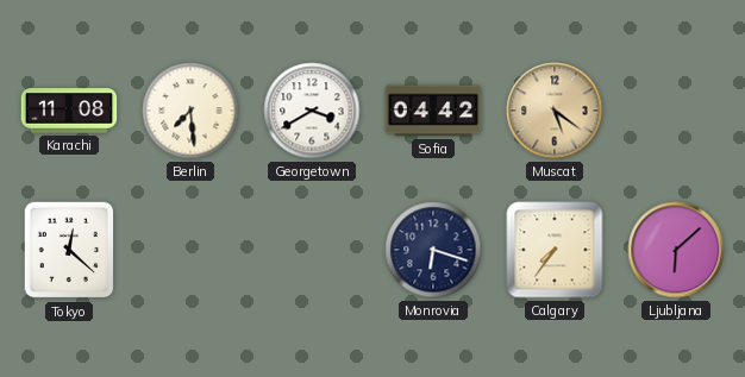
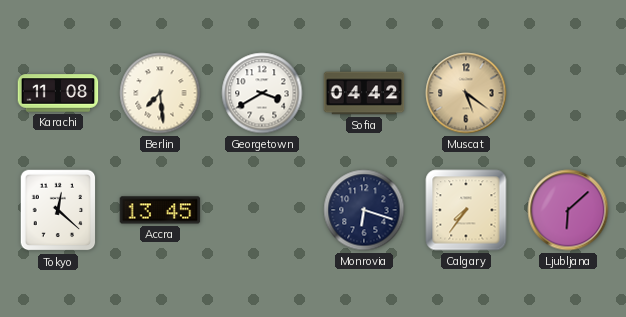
Accra: none -> 13:45 (160, 210)
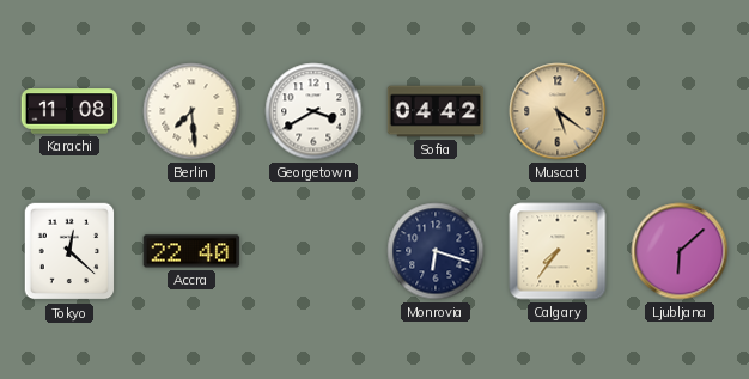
Accra: 13:45 -> 22:40 (191, 251)
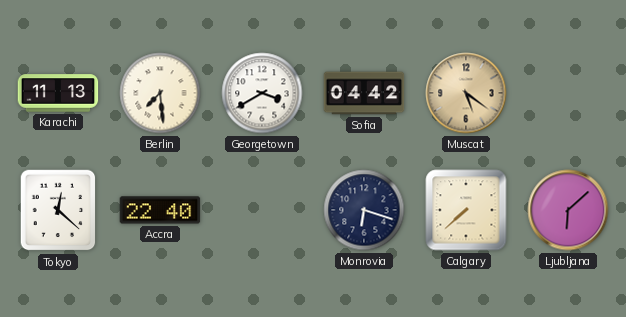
Karachi: 11:08 -> 11:13 (58, 93)
Calgary: 7:36 -> 7:38 (466, 210)
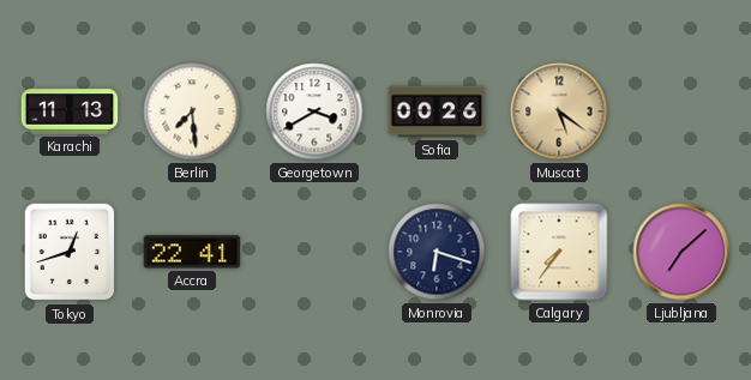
Sofia: 04:42 -> 00:26 (437, 111)
Tokyo: 12:22 -> 12:42 (70, 252)
Accra: 22:40 -> 22:41 (192, 252)
Calgary: 7:38 -> 7:36 (559, 252)
Ljubljana: 6:08 -> 7:08 (681, 252)
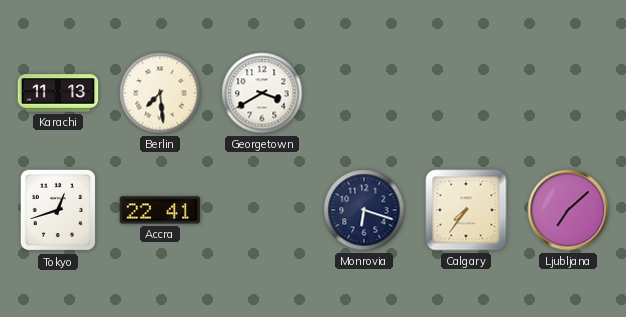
Sofia: 00:26 -> none (437, 111)
Muscat: 5:21 -> none (559, 111)
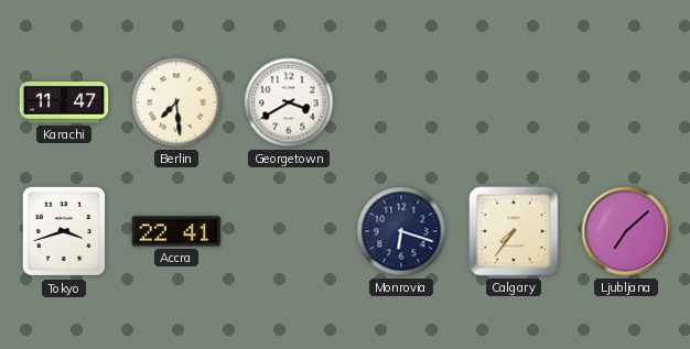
Karachi: 11:13 -> 11:47 (64, 102)
Tokyo: 12:42 -> 3:42 (64, 231)
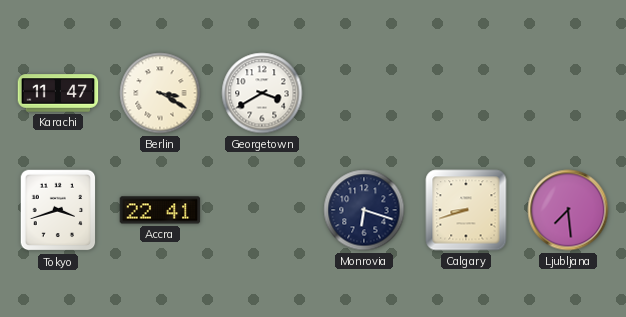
Berlin: 7:29 -> 3:20 (160, 93)
Calgary: 7:36 -> 8:42 (466, 210)
Ljubljana: 7:08 -> 7:29 (568, 210)
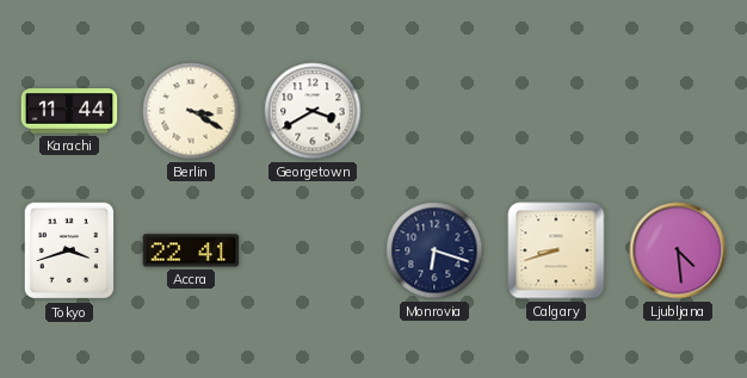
Karachi: 11:47 -> 11:44 (69, 111)
Ljubljana: 7:29 -> 4:29 (678, 250)
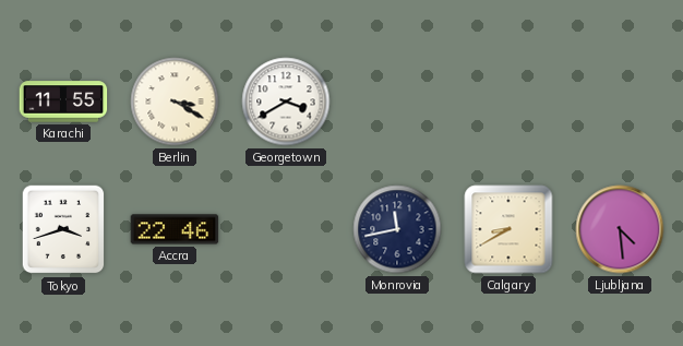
Karachi: 11:44 -> 11:55 (63, 102)
Accra: 22:41 -> 22:46 (175, 229)
Monrovia: 6:18 -> 11:43 (397, 229)
Calgary: 8:42 -> 8:40 (508, 229)
